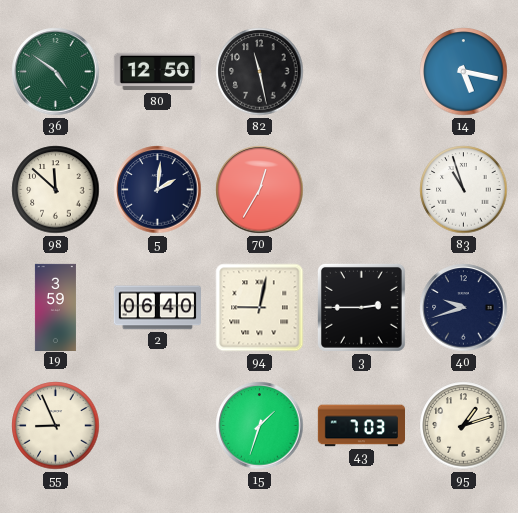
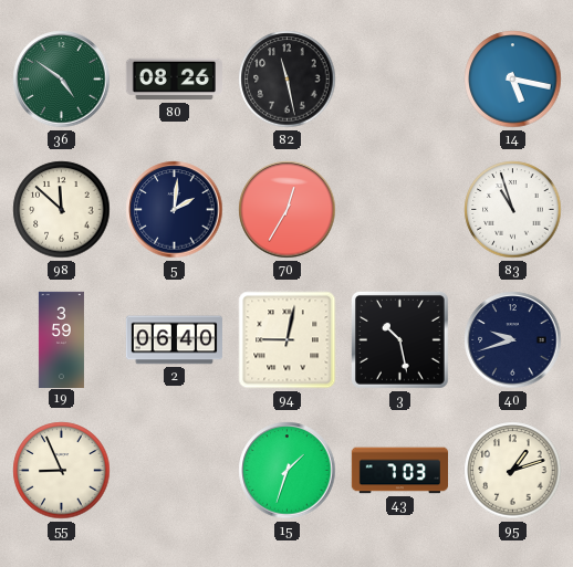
80: 12:50 -> 08:26 (174, 80)
3: 2:45 -> 10:28 (399, 339)
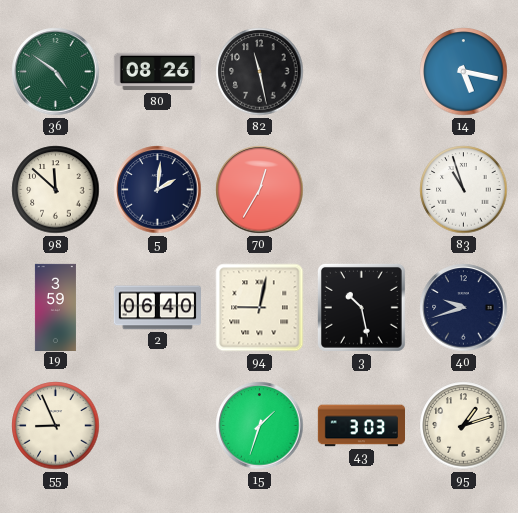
43: 7:03 -> 3:03 (361, 426)
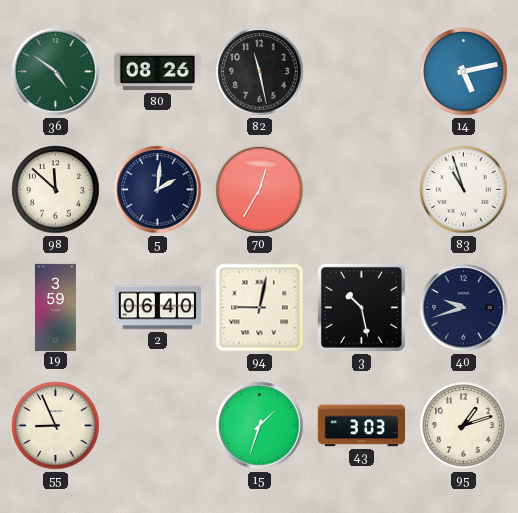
14: 5:17 -> 5:13 (464, 72)
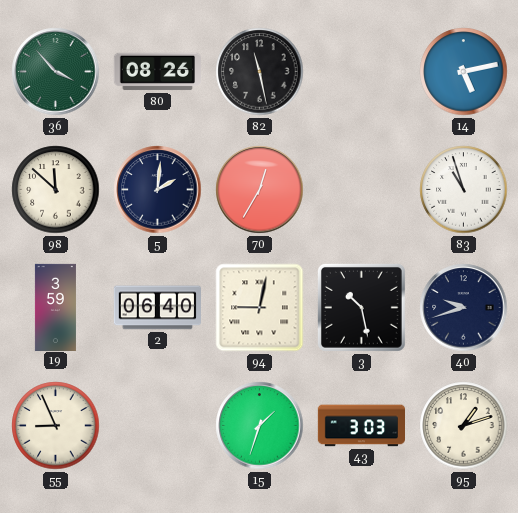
36: 4:51 -> 3:53 (56, 72)
